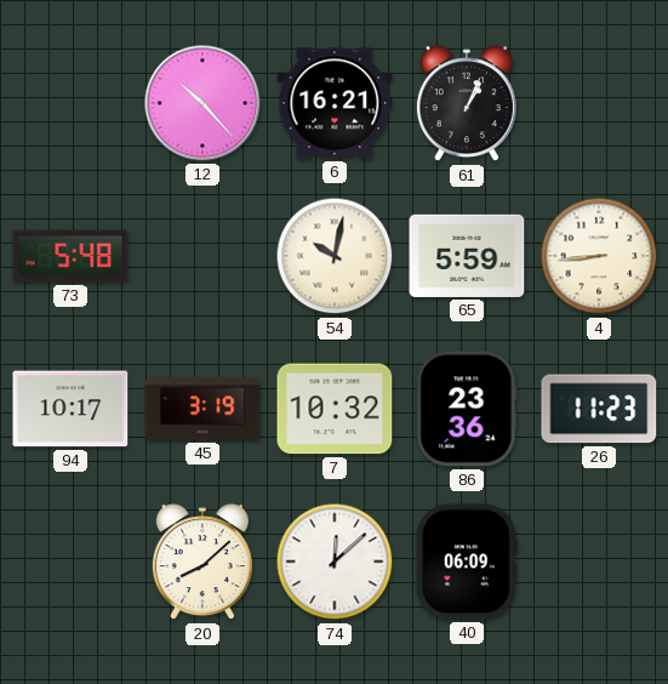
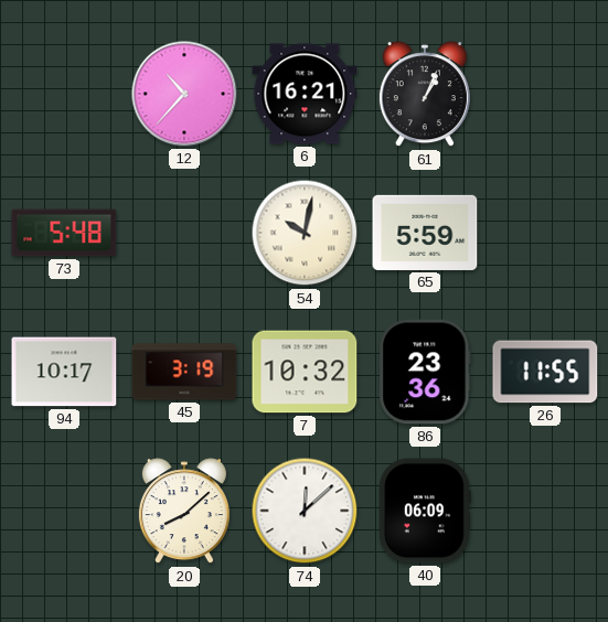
12: 10:23 -> 10:37 (184, 94)
4: 8:44 -> none (599, 256)
26: 11:23 -> 11:55 (545, 372)
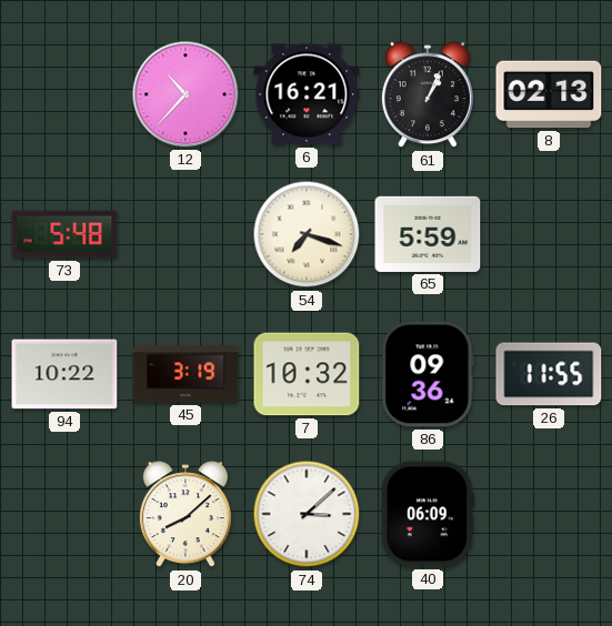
8: none -> 02:13 (549, 94)
54: 10:02 -> 7:18 (307, 234)
94: 10:17 -> 10:22 (64, 374)
86: 23:36 -> 09:36 (428, 374)
74: 12:08 -> 3:08 (307, 514)
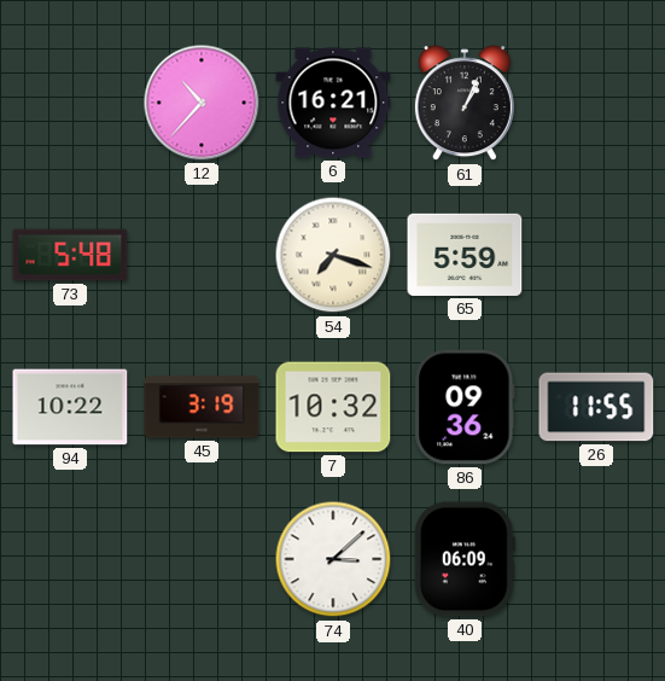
8: 02:13 -> none (549, 94)
20: 8:08 -> none (185, 515)
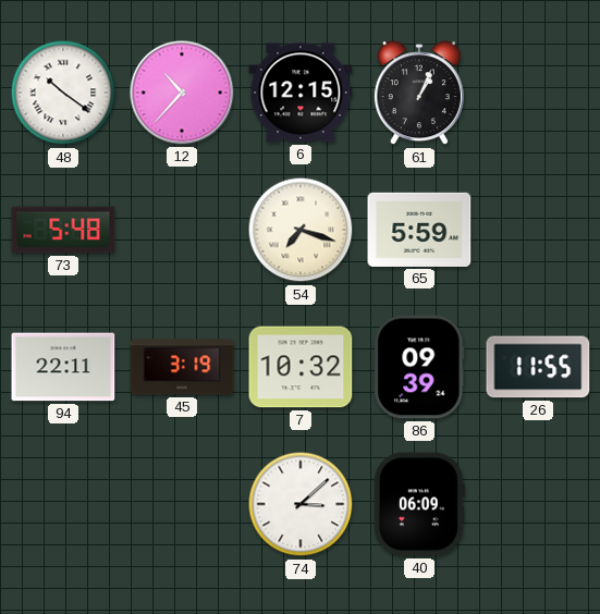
48: none -> 10:21 (63, 93)
6: 16:21 -> 12:15 (301, 93)
94: 10:22 -> 22:11 (63, 367)
86: 09:36 -> 09:39 (419, 367)
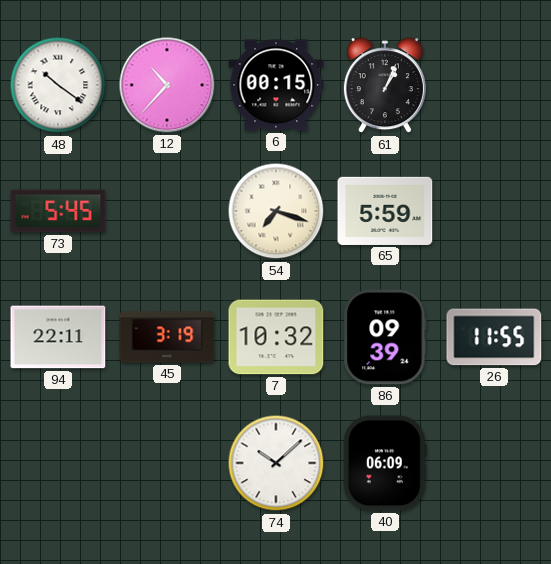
6: 12:15 -> 00:15 (276, 85)
73: 5:48 -> 5:45 (58, 211)
74: 3:08 -> 10:08 (276, 463)
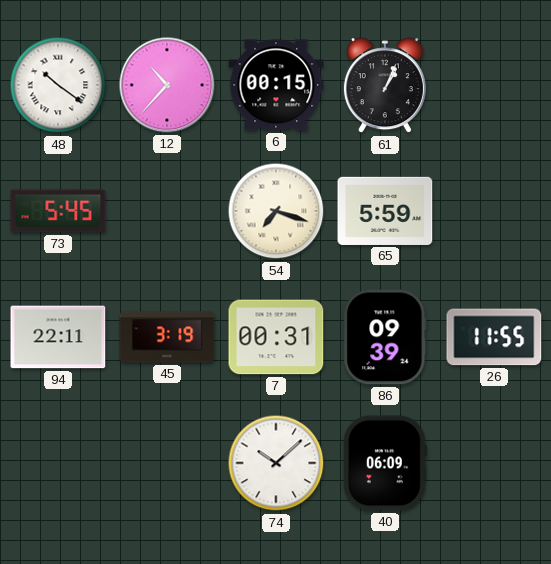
7: 10:32 -> 00:31 (276, 337)
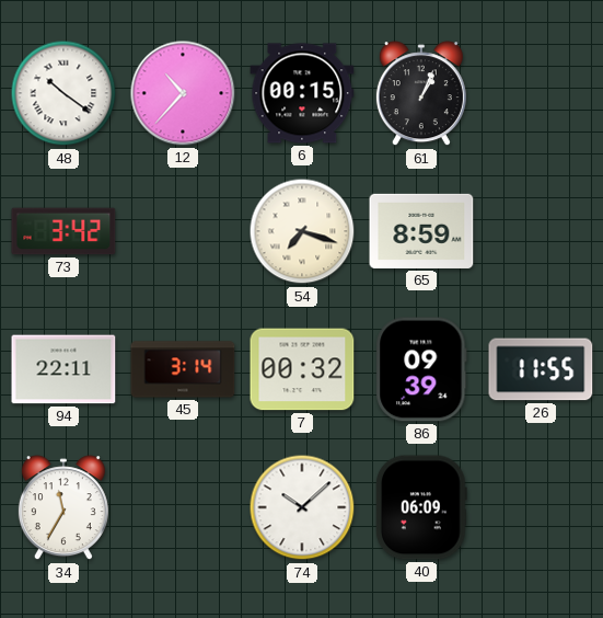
73: 5:45 -> 3:42 (63, 231)
65: 5:59 -> 8:59 (421, 231)
45: 3:19 -> 3:14 (183, 369)
7: 00:31 -> 00:32 (302, 369)
34: none -> 11:35 (63, 508)
